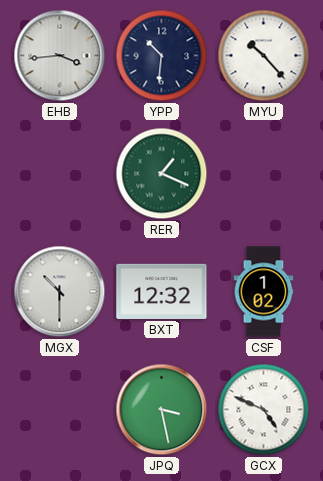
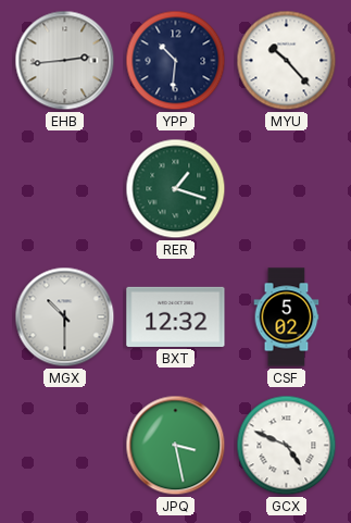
EHB: 3:44 -> 2:44 (65, 61)
RER: 1:19 -> 1:18 (176, 189)
CSF: 1:02 -> 5:02 (287, 317)
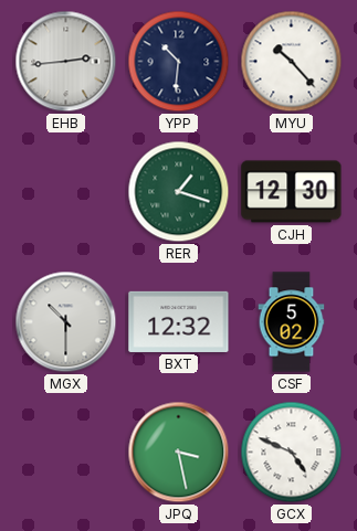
CJH: none -> 12:30 (292, 192)
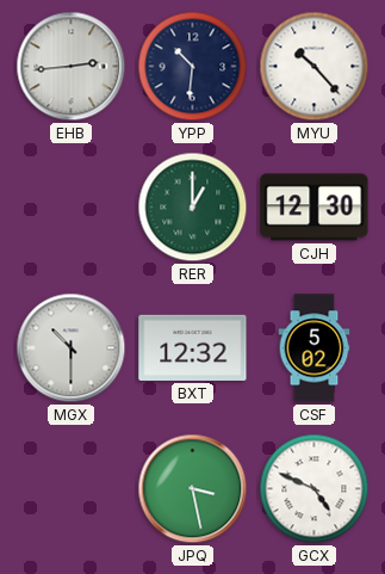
RER: 1:18 -> 1:00 (193, 208)
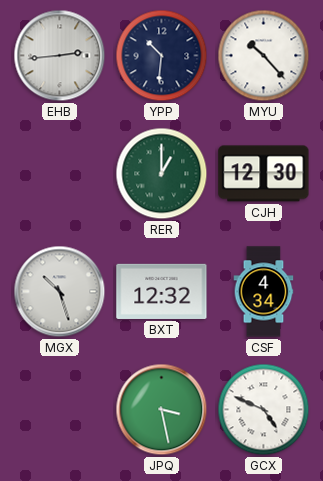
MGX: 10:30 -> 10:27 (60, 292)
CSF: 5:02 -> 4:34 (264, 292)
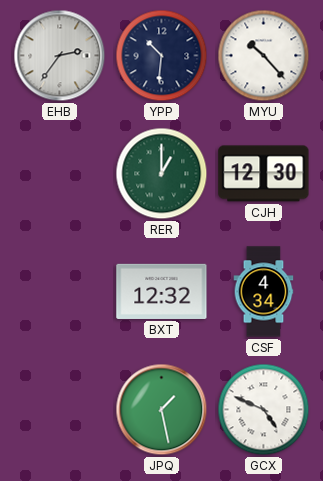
EHB: 2:44 -> 2:36 (60, 56)
MGX: 10:27 -> none (60, 292)
JPQ: 3:28 -> 1:28 (162, 410)
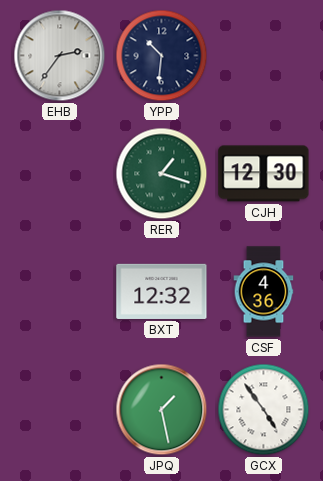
MYU: 10:23 -> none (264, 56)
RER: 1:00 -> 1:18 (162, 174)
CSF: 4:34 -> 4:36 (264, 292)
GCX: 4:49 -> 4:54 (264, 410)
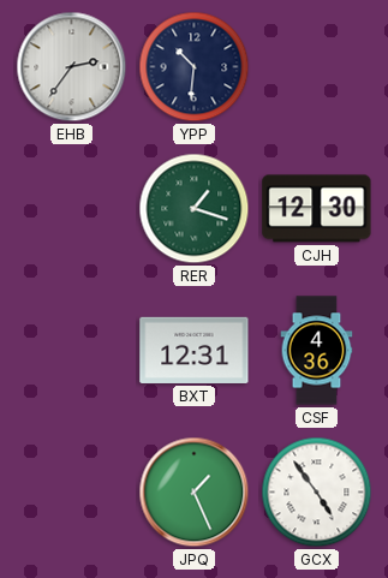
BXT: 12:32 -> 12:31 (195, 350)
JPQ: 1:28 -> 1:26 (195, 493)
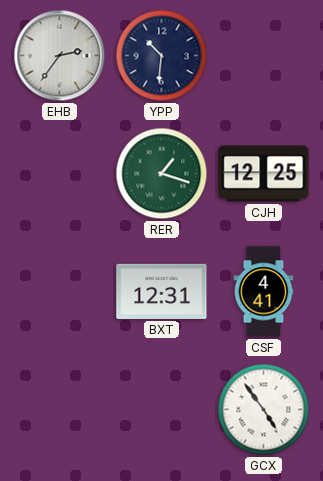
CJH: 12:30 -> 12:25 (264, 174)
CSF: 4:36 -> 4:41 (264, 292)
JPQ: 1:26 -> none (195, 493)
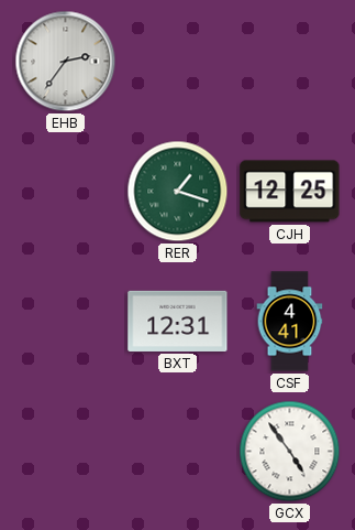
YPP: 10:31 -> none (162, 56)
